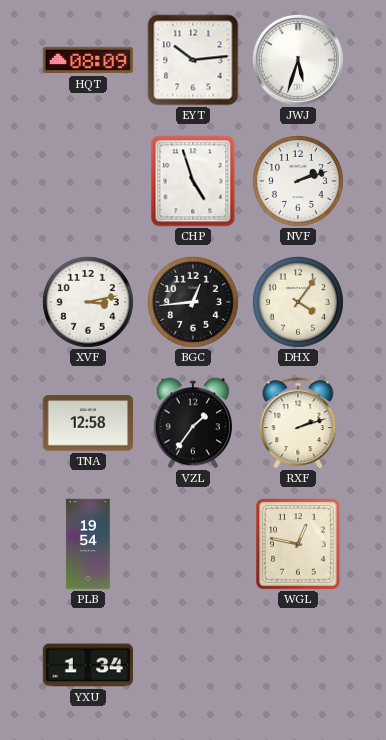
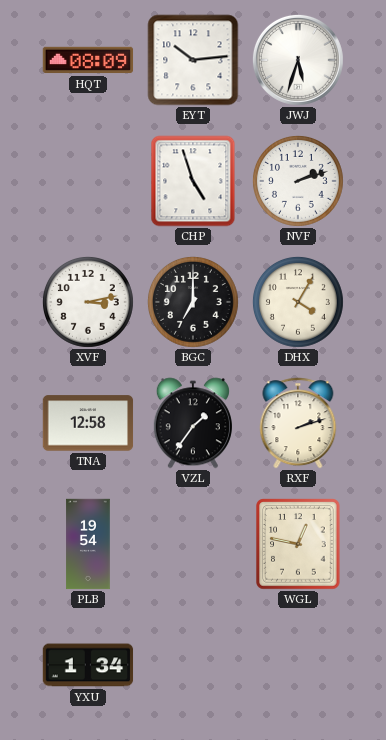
BGC: 12:44 -> 7:00 (193, 302)
DHX: 4:06 -> 4:05 (298, 302)
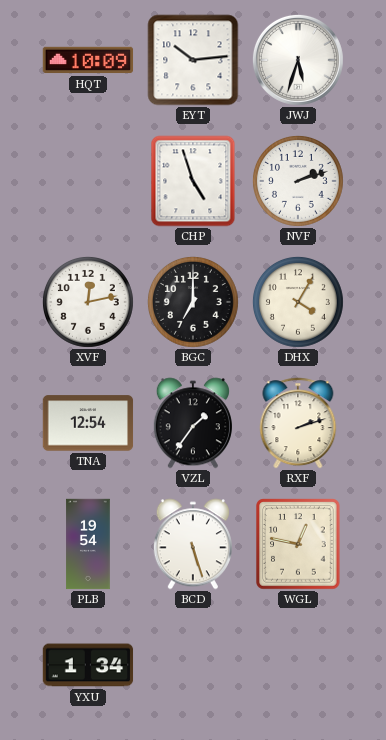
HQT: 08:09 -> 10:09 (88, 60)
XVF: 3:13 -> 12:13 (88, 302)
TNA: 12:58 -> 12:54 (88, 423)
BCD: none -> 5:27 (193, 544)
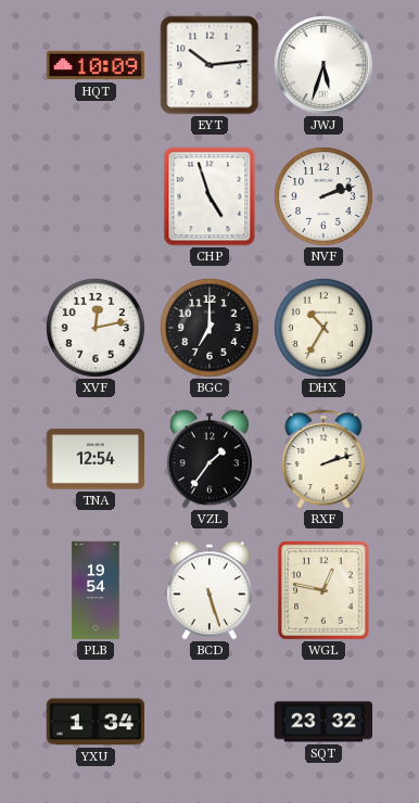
DHX: 4:05 -> 10:35 (323, 328)
SQT: none -> 23:32 (323, 722)
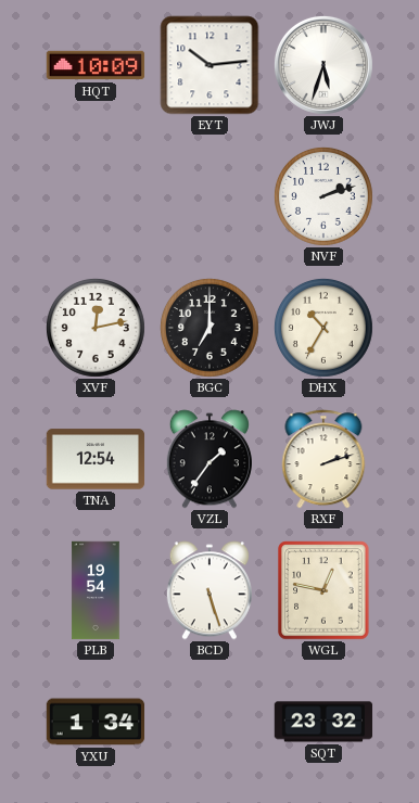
CHP: 4:57 -> none (210, 196)
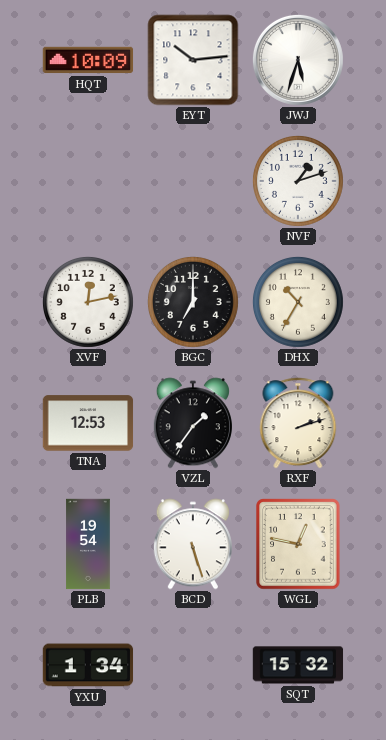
NVF: 2:12 -> 1:12 (298, 181)
TNA: 12:54 -> 12:53 (88, 423)
SQT: 23:32 -> 15:32 (298, 665)
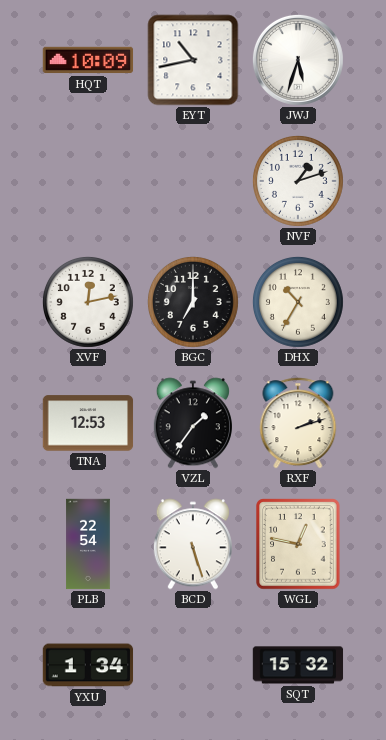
EYT: 10:14 -> 10:43 (193, 60)
PLB: 19:54 -> 22:54 (88, 544)
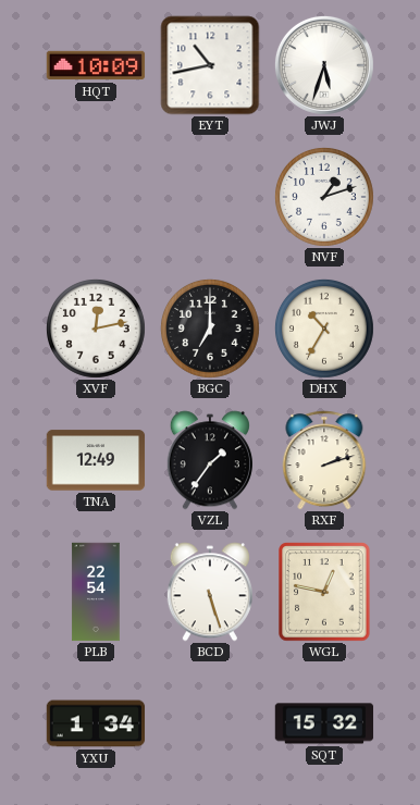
TNA: 12:53 -> 12:49 (96, 460)
